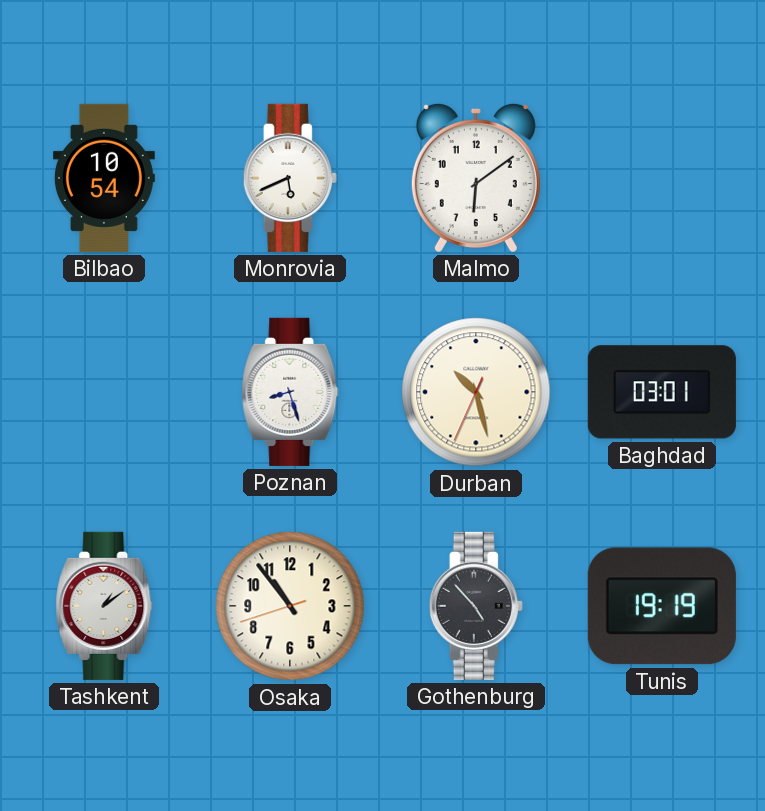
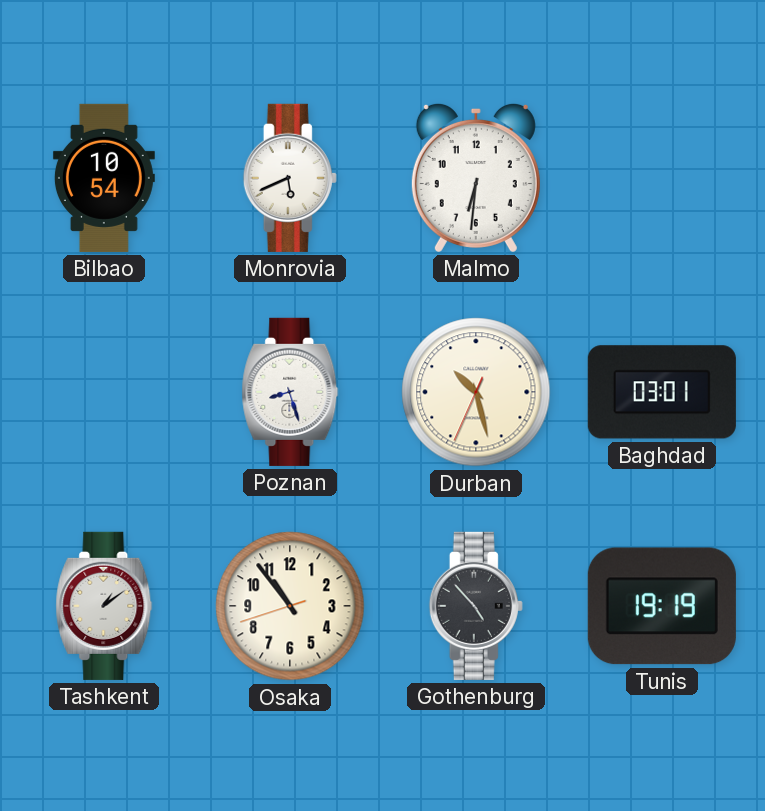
Malmo: 6:09 -> 6:31 (476, 177)
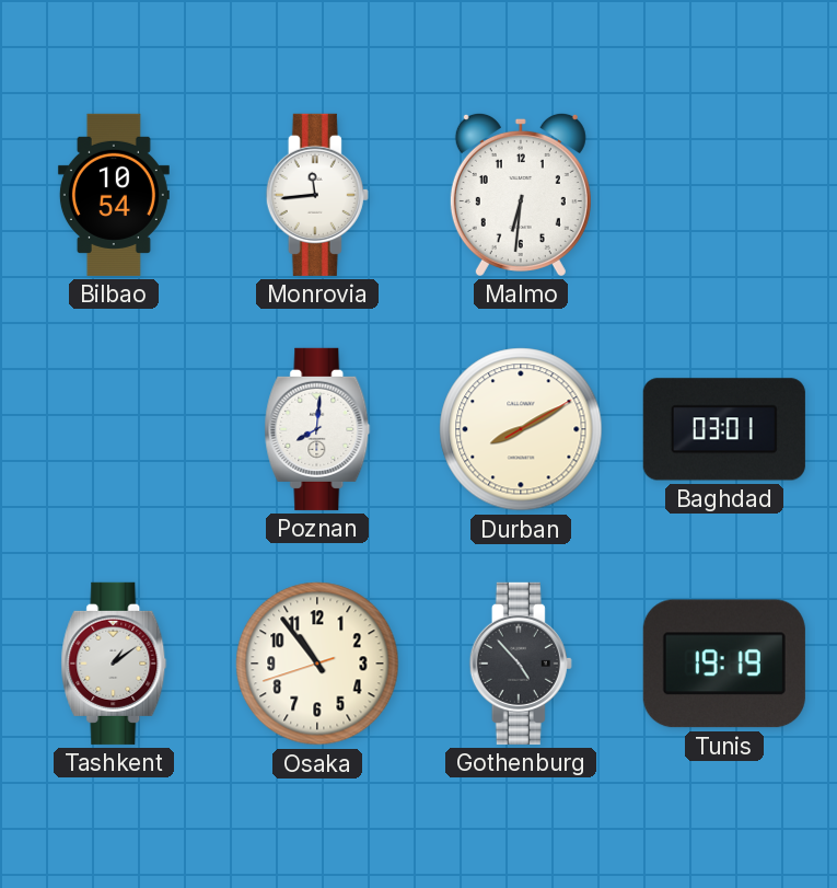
Monrovia: 5:41 -> 11:44 (317, 195)
Poznan: 8:27 -> 8:01 (317, 429)
Durban: 10:27 -> 8:10 (521, 429)
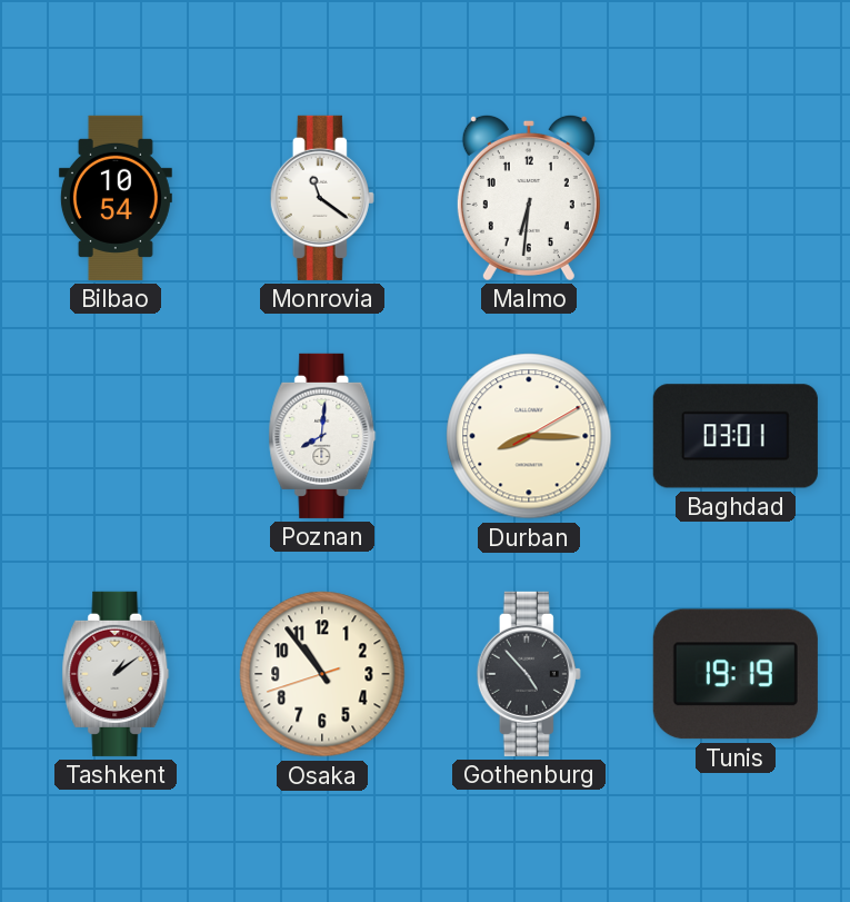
Monrovia: 11:44 -> 11:21 (322, 198)
Durban: 8:10 -> 8:15 (529, 436)
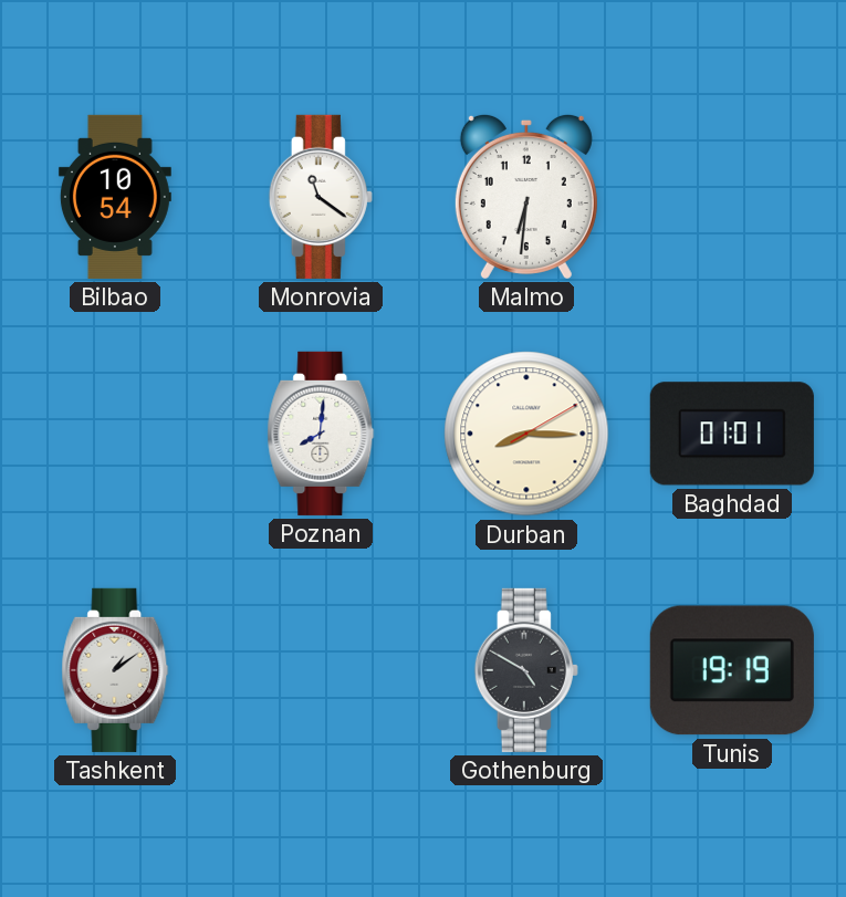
Baghdad: 03:01 -> 01:01 (732, 434)
Osaka: 10:53 -> none (322, 674)
Gothenburg: 4:53 -> 4:50 (526, 670)
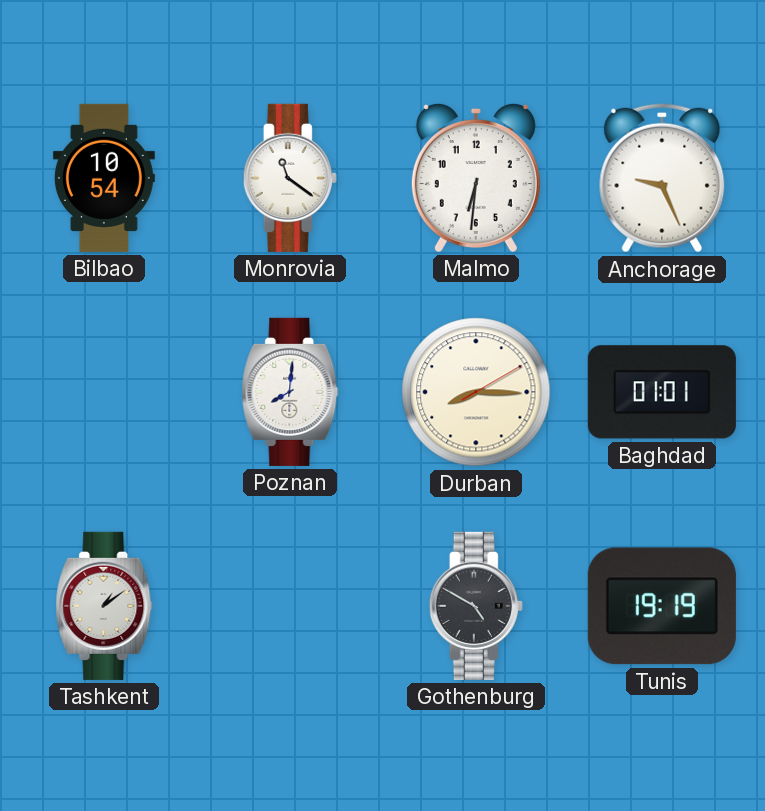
Anchorage: none -> 9:26 (662, 178)
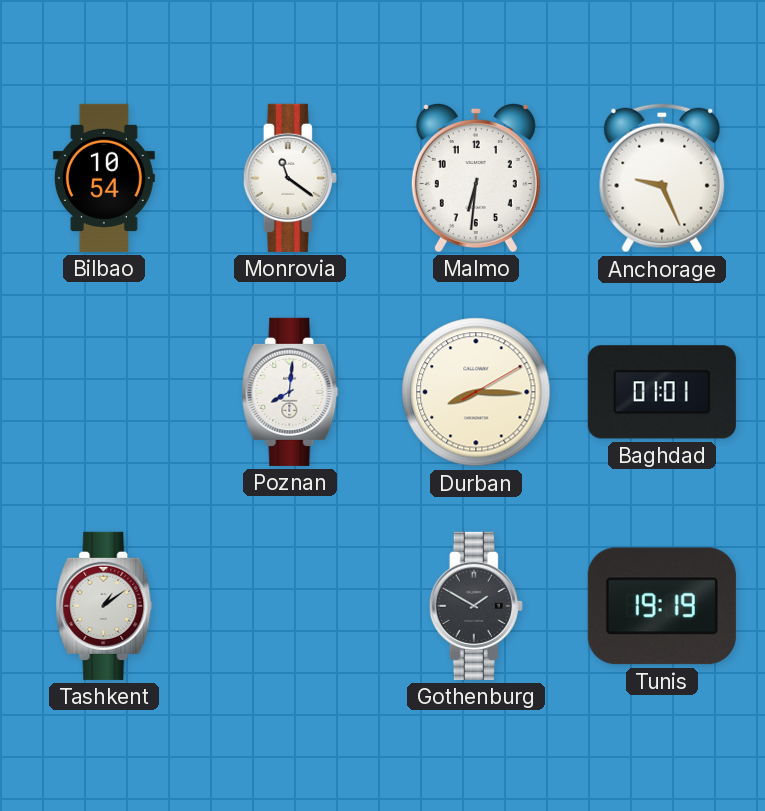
Gothenburg: 4:50 -> 1:50 (476, 606)
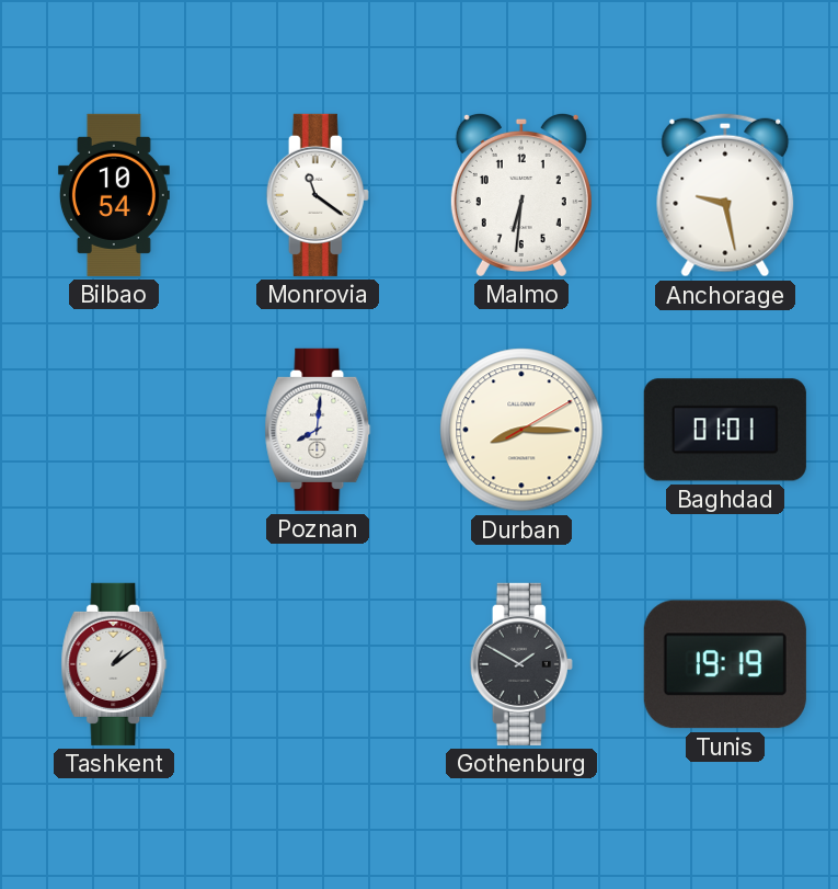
Anchorage: 9:26 -> 9:28 (725, 195)
